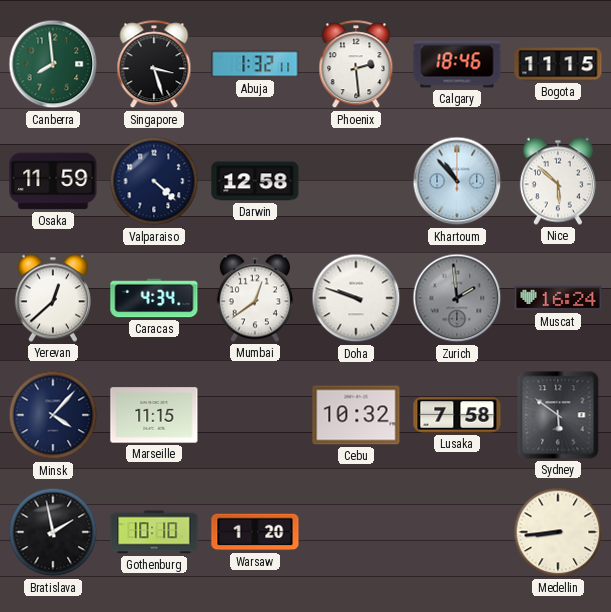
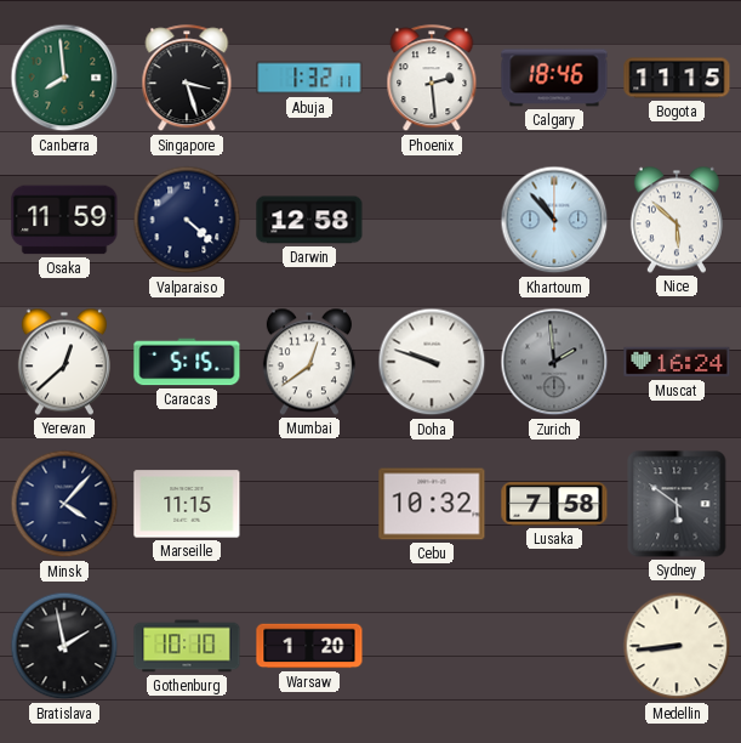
Caracas: 4:34 -> 5:15 (187, 362)
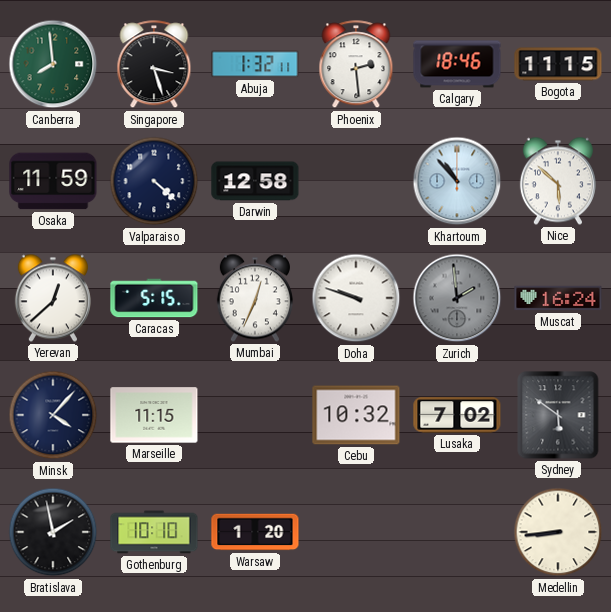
Mumbai: 12:39 -> 12:34 (255, 298)
Lusaka: 7:58 -> 7:02 (457, 415)
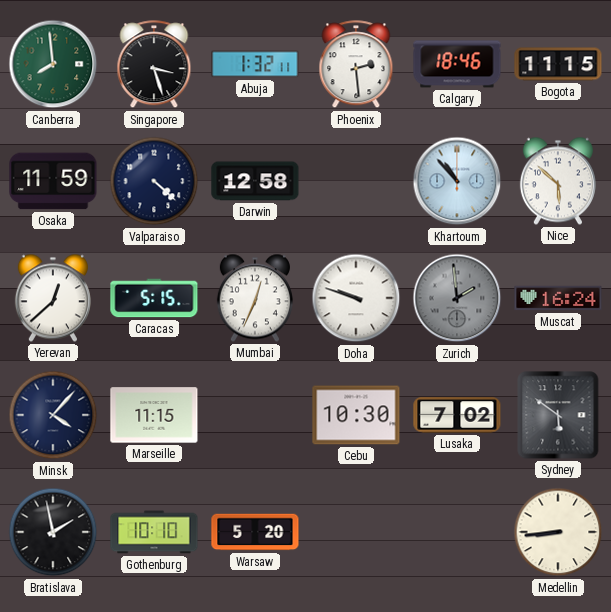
Cebu: 10:32 -> 10:30 (356, 415)
Warsaw: 1:20 -> 5:20 (255, 532)
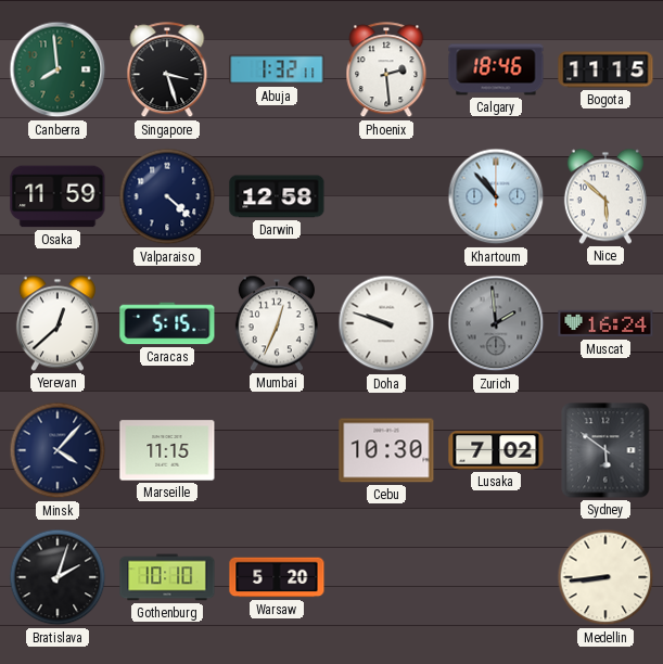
Bratislava: 1:58 -> 2:03 (58, 577)
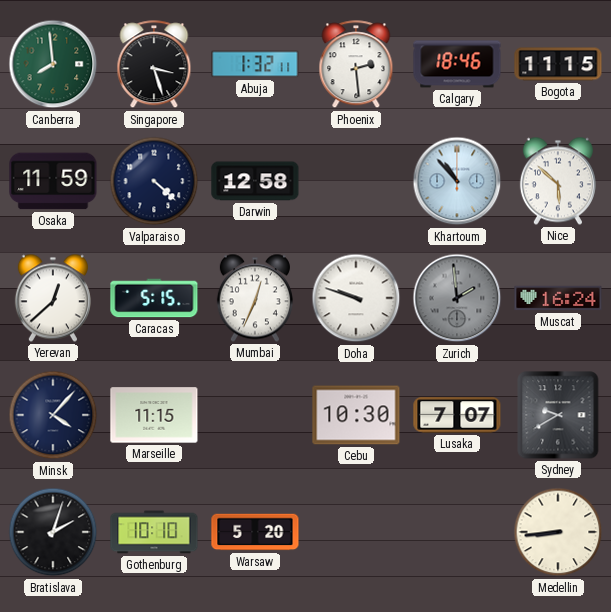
Lusaka: 7:02 -> 7:07 (457, 415)
Sydney: 5:51 -> 9:40 (558, 415)
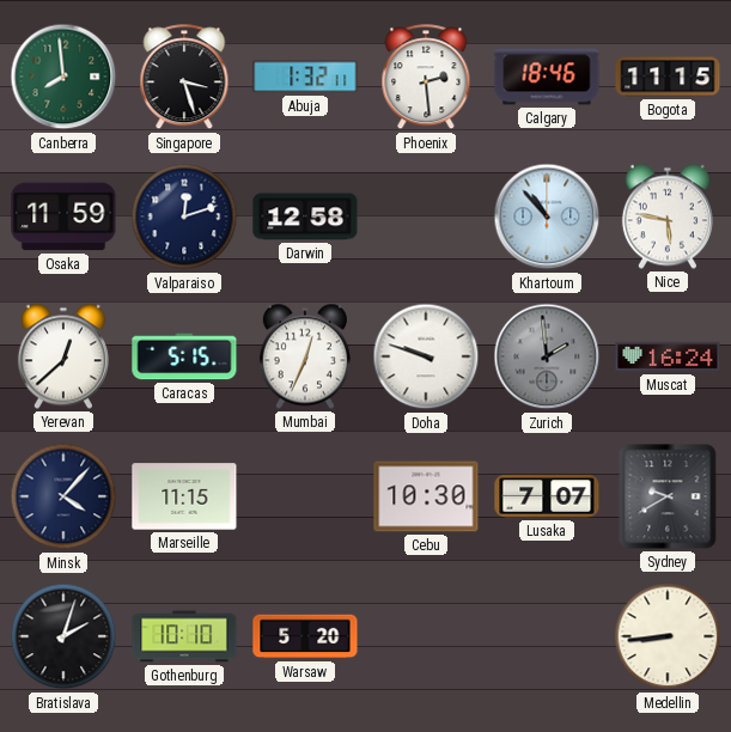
Valparaiso: 4:22 -> 12:12 (184, 216)
Nice: 5:52 -> 5:47 (668, 216)
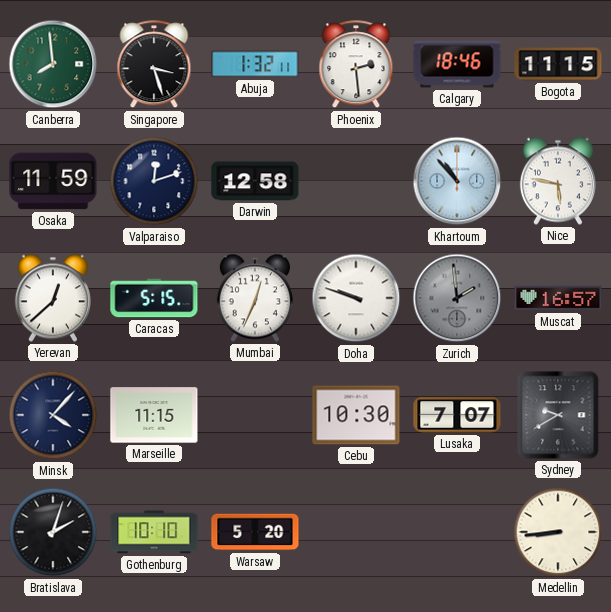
Muscat: 16:24 -> 16:57 (558, 298)
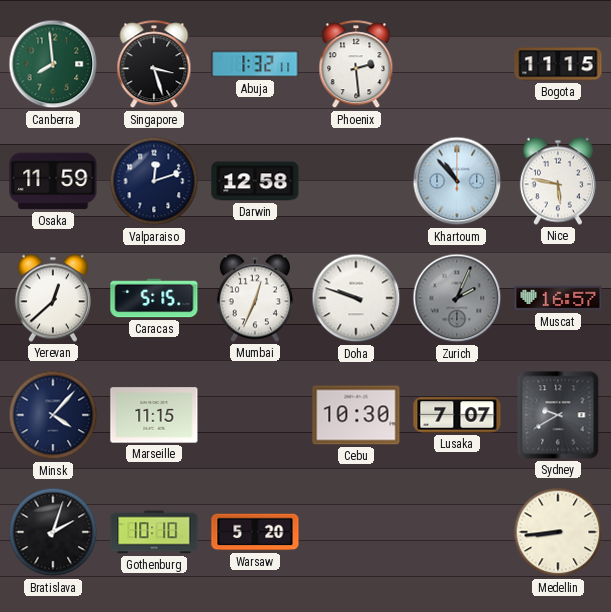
Calgary: 18:46 -> none (457, 64)
Zurich: 1:59 -> 2:04 (457, 298)
